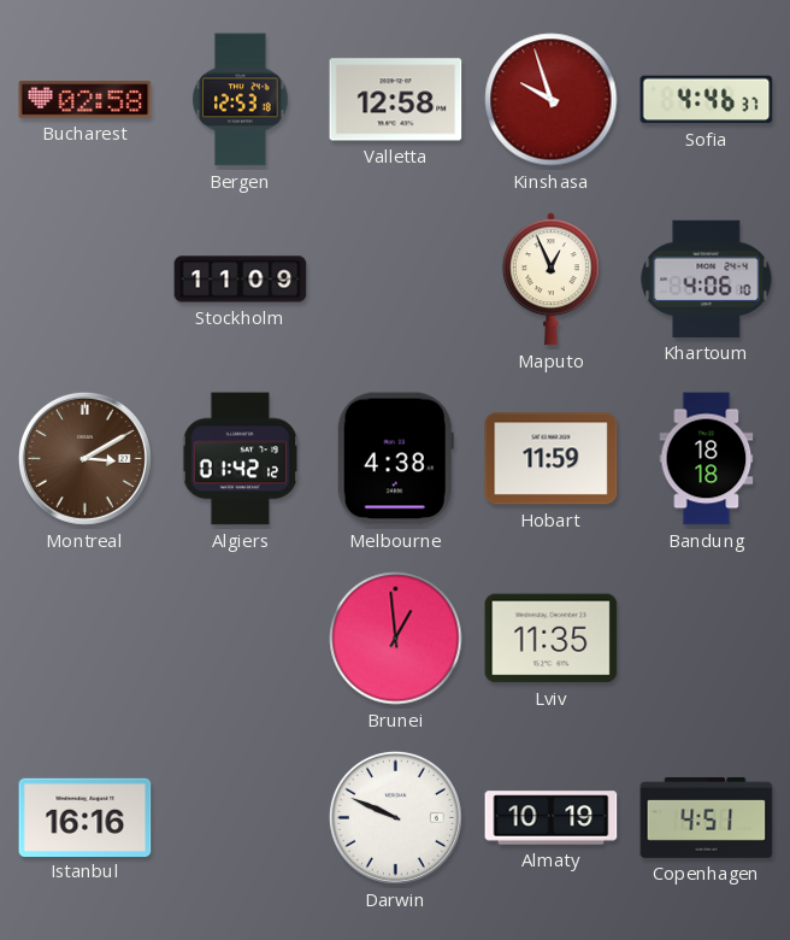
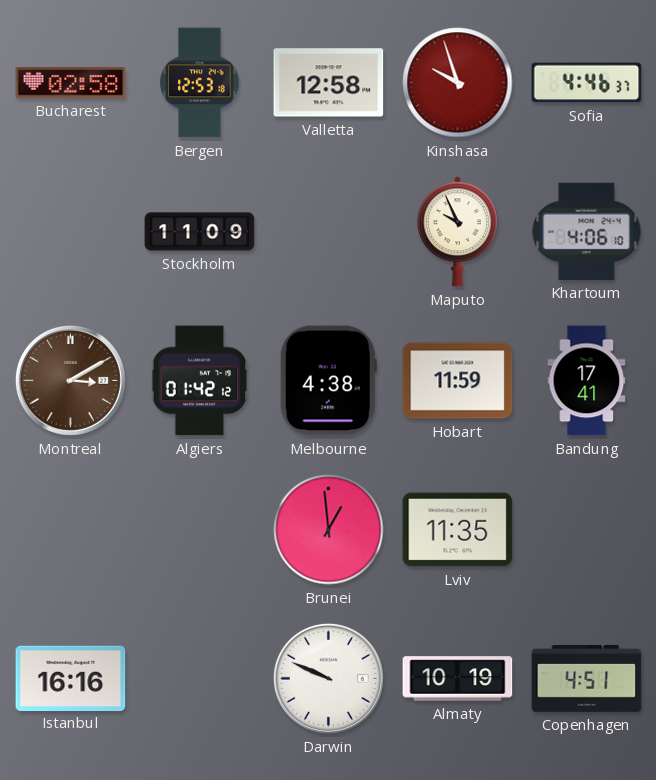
Maputo: 12:56 -> 9:56 (457, 232)
Bandung: 18:18 -> 17:41 (587, 381)
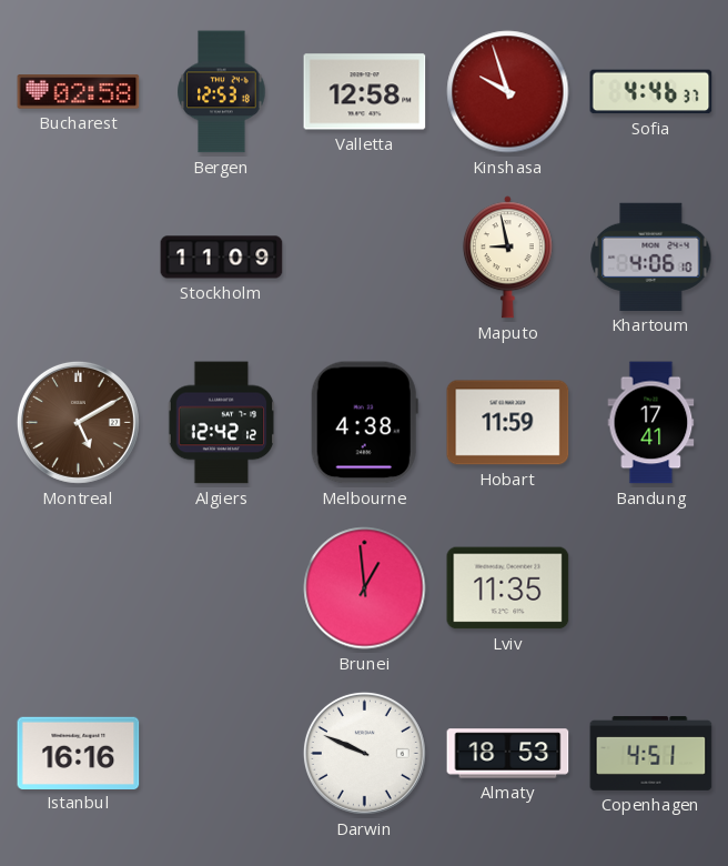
Maputo: 9:56 -> 8:58 (507, 258)
Montreal: 3:10 -> 5:10 (78, 422)
Algiers: 01:42 -> 12:42 (222, 423)
Almaty: 10:19 -> 18:53 (508, 754)
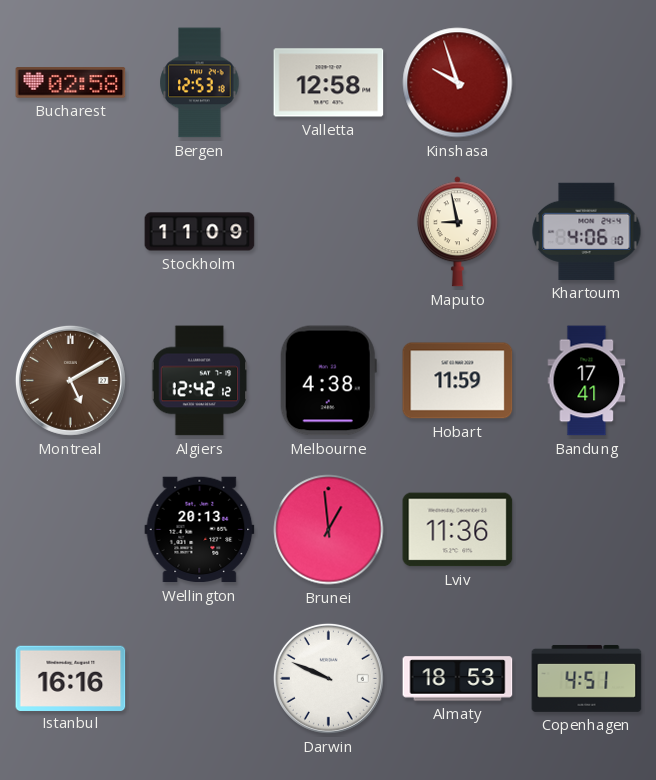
Sofia: 4:46 -> none (651, 92)
Wellington: none -> 20:13 (200, 530)
Lviv: 11:35 -> 11:36 (458, 530)
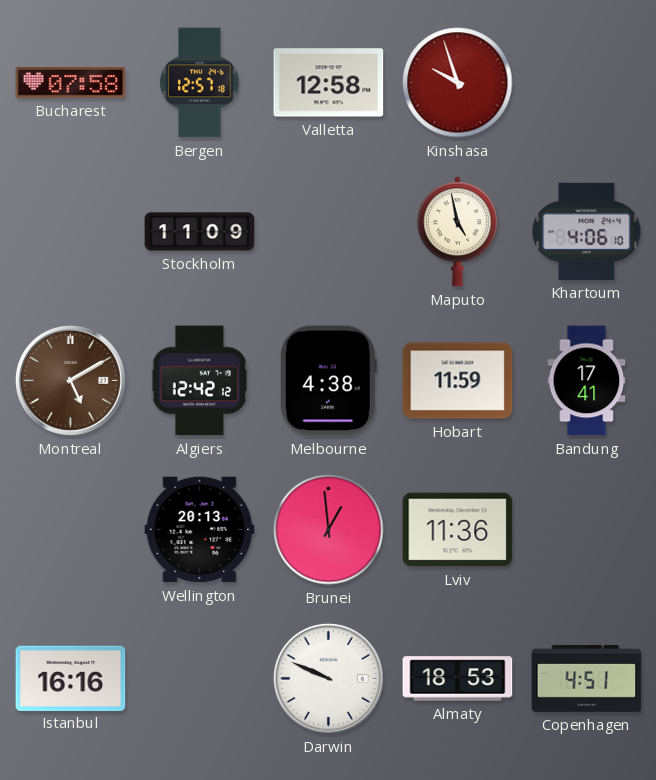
Bucharest: 02:58 -> 07:58 (71, 83)
Bergen: 12:53 -> 12:57 (200, 83)
Maputo: 8:58 -> 4:58 (457, 232)
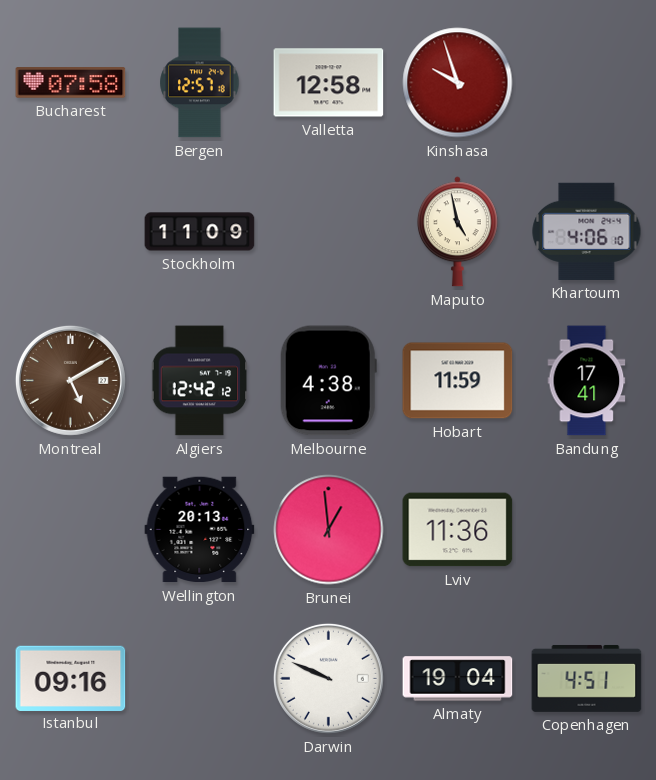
Istanbul: 16:16 -> 09:16 (71, 678)
Almaty: 18:53 -> 19:04 (458, 679)
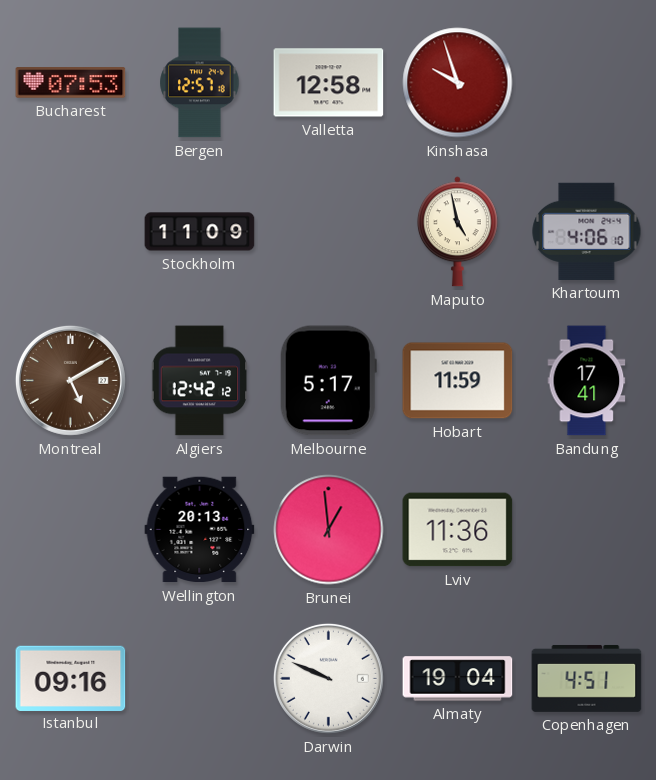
Bucharest: 07:58 -> 07:53 (71, 83)
Melbourne: 4:38 -> 5:17 (328, 381)
